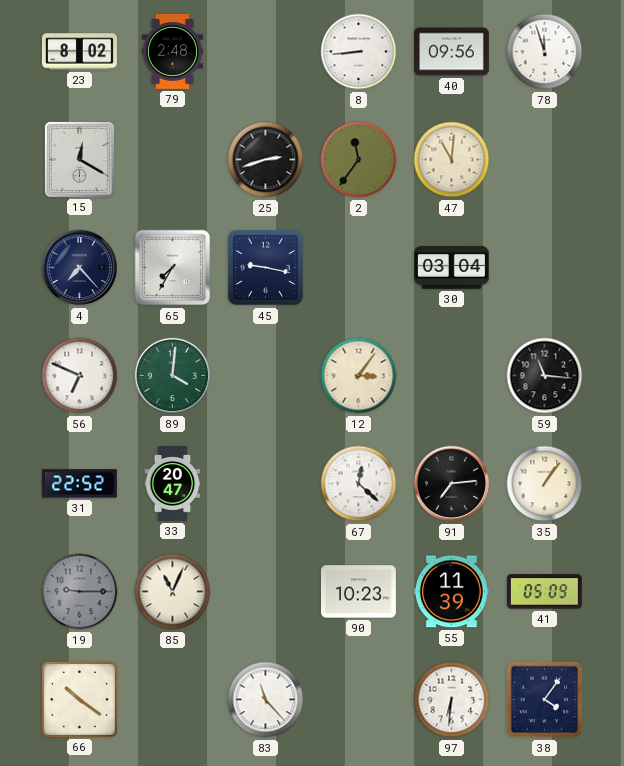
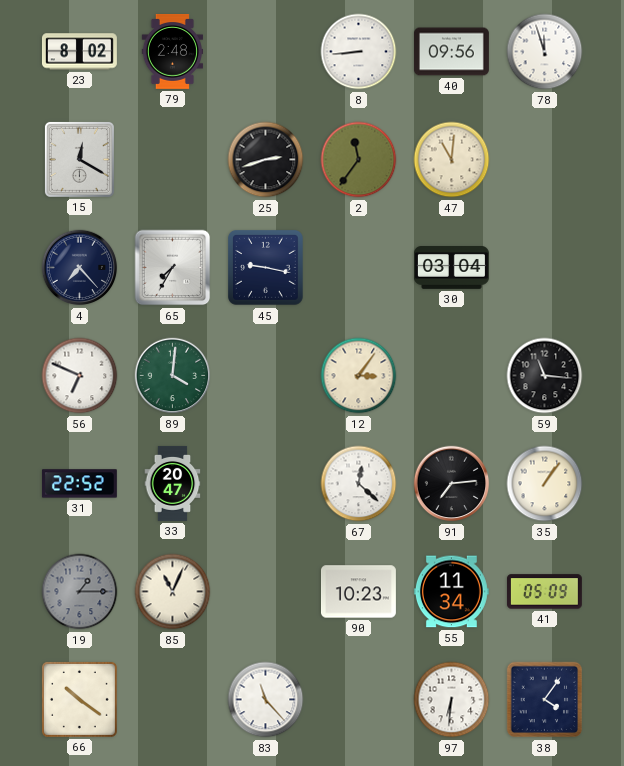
19: 9:15 -> 1:15 (80, 592)
55: 11:39 -> 11:34 (451, 592)
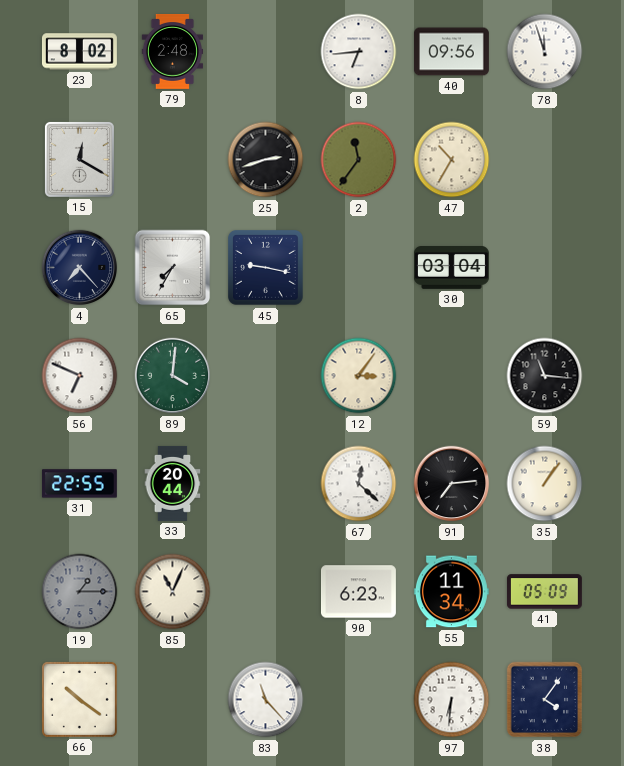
8: 8:44 -> 6:44 (359, 52)
47: 11:01 -> 10:35 (452, 160)
31: 22:52 -> 22:55 (79, 484)
33: 20:47 -> 20:44 (173, 483)
90: 10:23 -> 6:23 (358, 592)
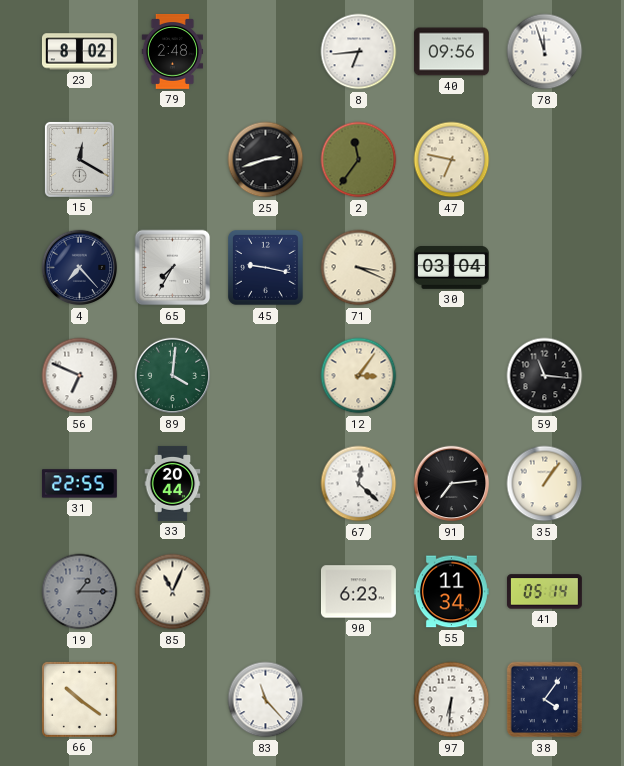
47: 10:35 -> 6:47 (452, 160)
71: none -> 3:19 (359, 268)
41: 05:09 -> 05:14 (544, 592)
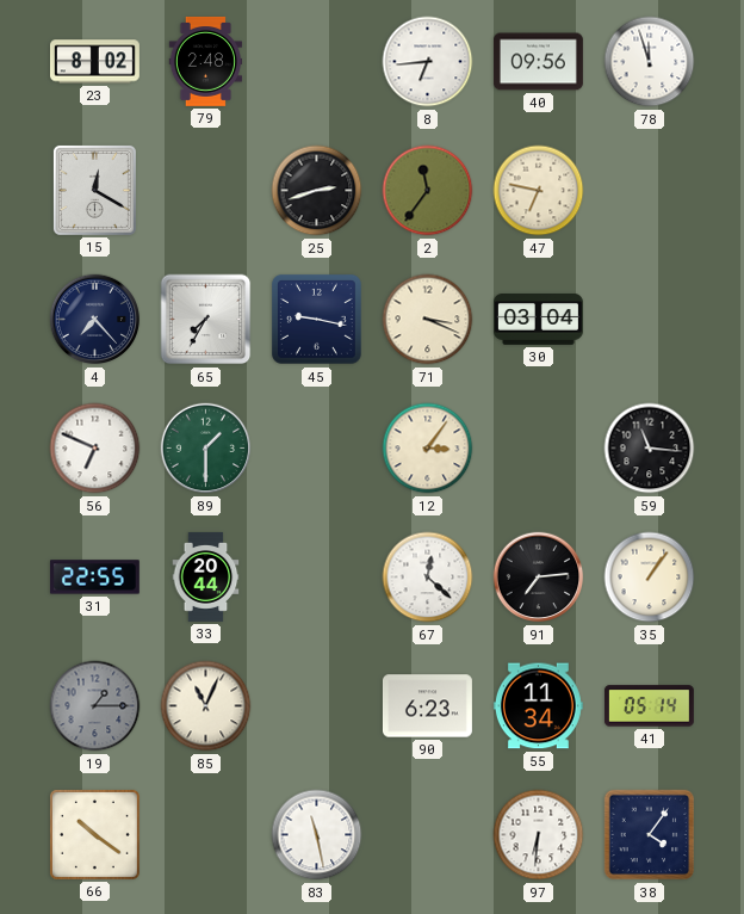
89: 4:01 -> 1:30 (206, 449)
83: 11:23 -> 11:28 (317, 835)
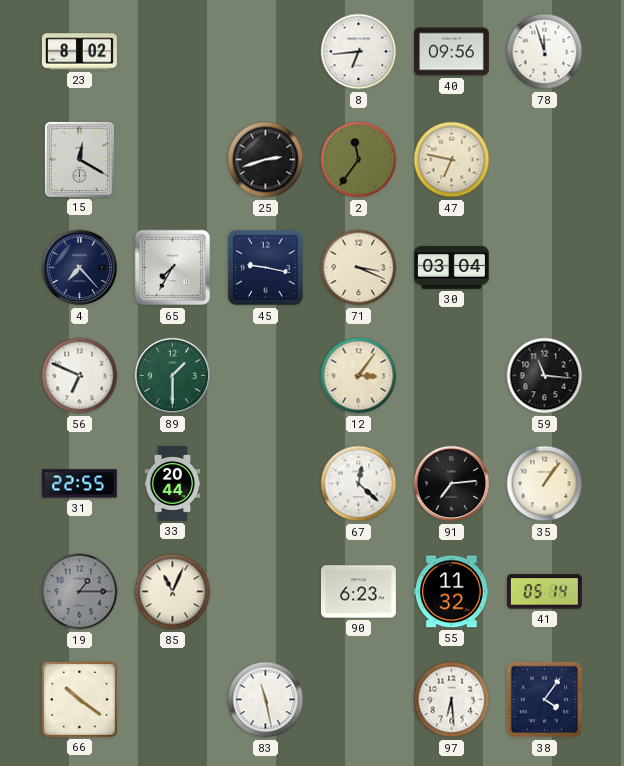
79: 2:48 -> none (205, 61)
55: 11:34 -> 11:32 (451, 592)
97: 6:31 -> 6:29 (452, 700)
